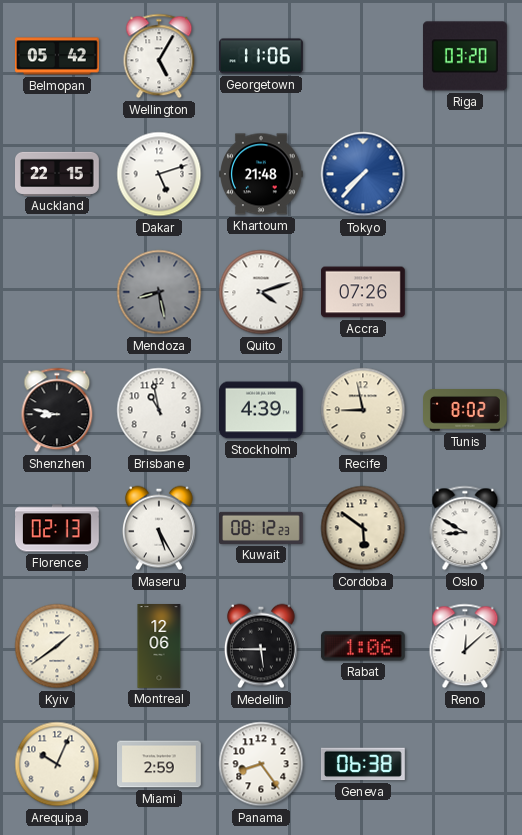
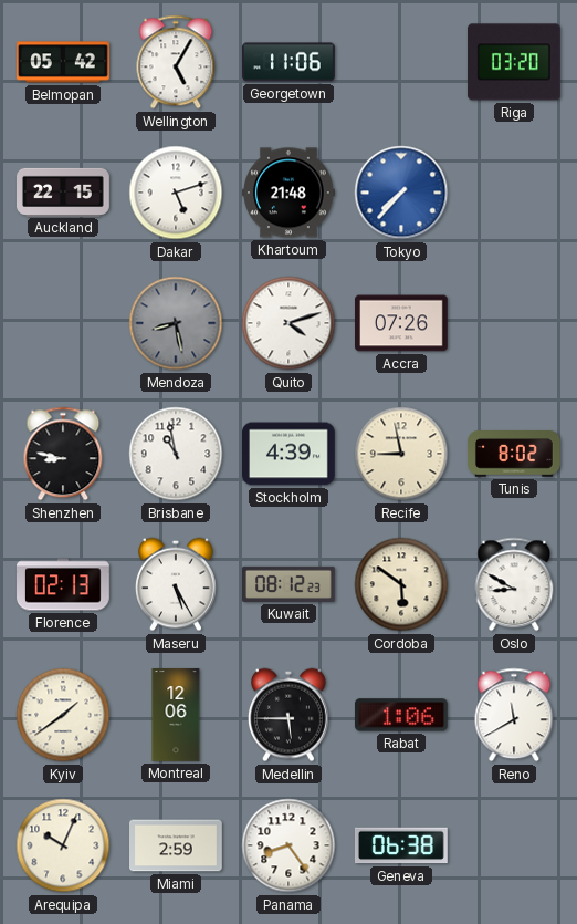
Reno: 12:08 -> 11:40 (514, 715)
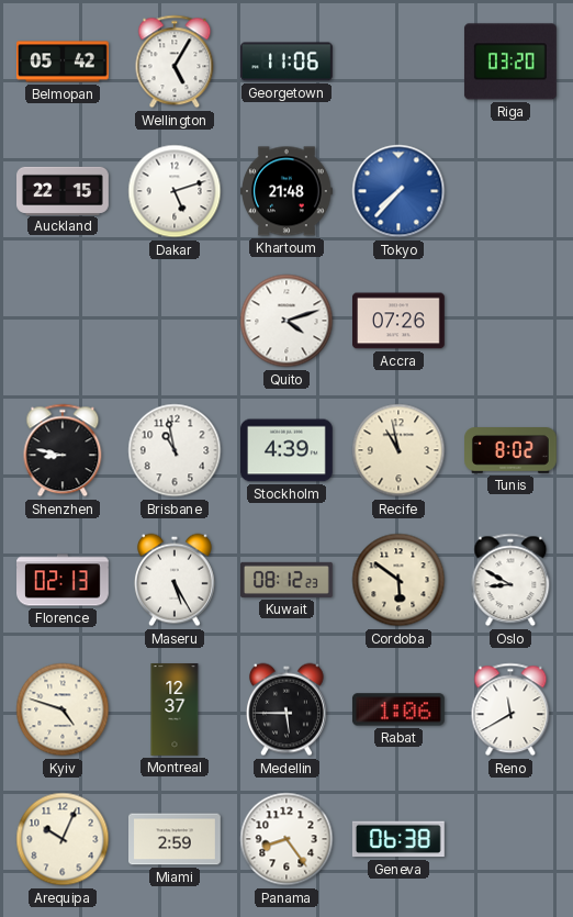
Mendoza: 8:28 -> none (176, 323)
Recife: 8:58 -> 10:58 (398, 450)
Kyiv: 1:39 -> 4:48 (63, 709)
Montreal: 12:06 -> 12:37 (175, 709)
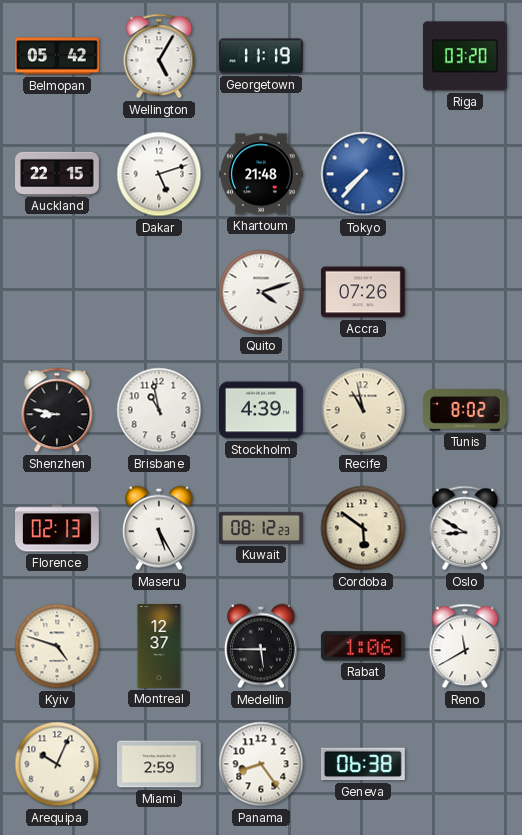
Georgetown: 11:06 -> 11:19 (261, 56)
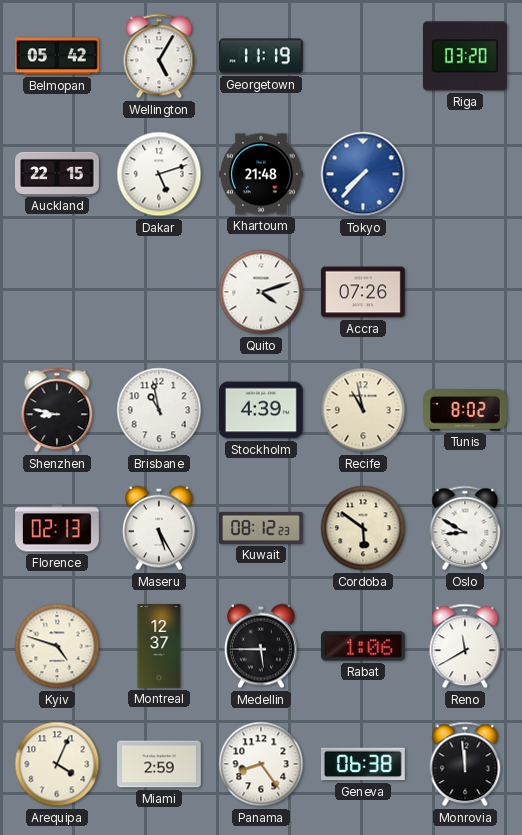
Arequipa: 10:04 -> 4:04 (57, 764)
Monrovia: none -> 11:59 (465, 764)
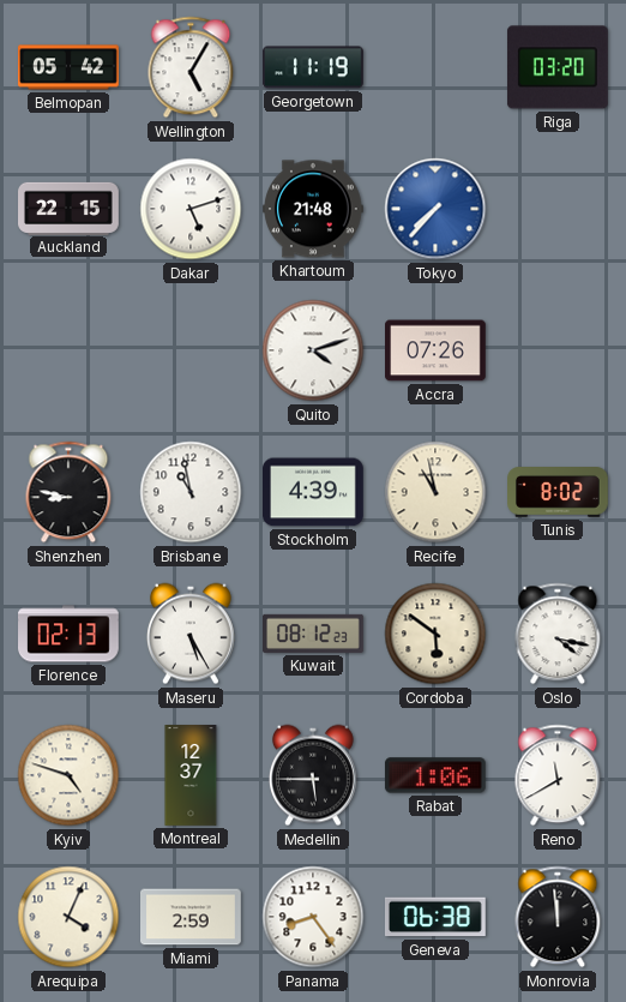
Oslo: 8:50 -> 4:17 (558, 634)
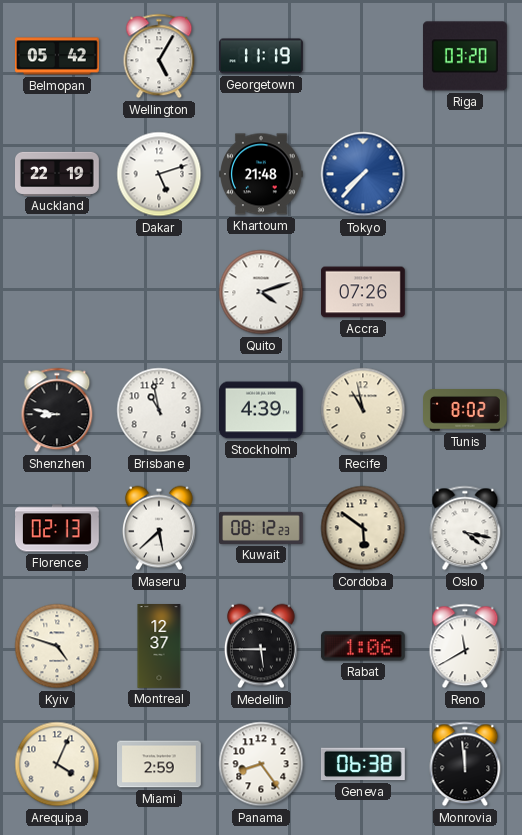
Auckland: 22:15 -> 22:19 (57, 173)
Maseru: 5:25 -> 5:38 (159, 528)
